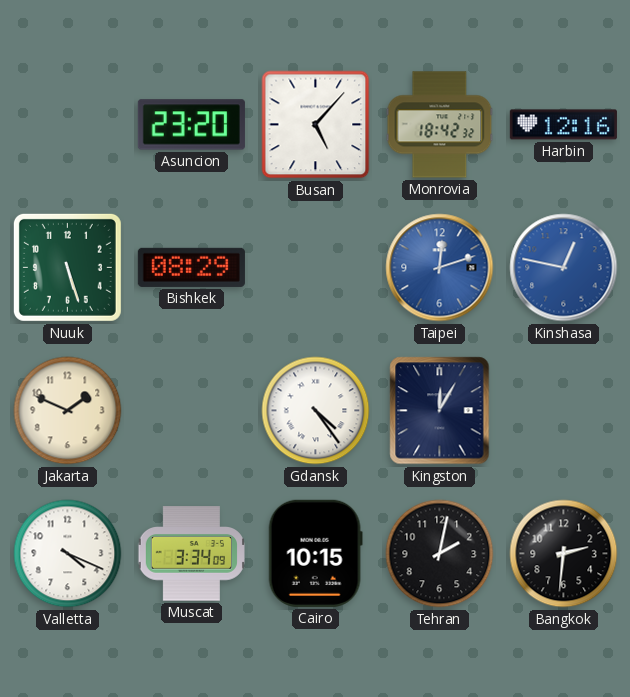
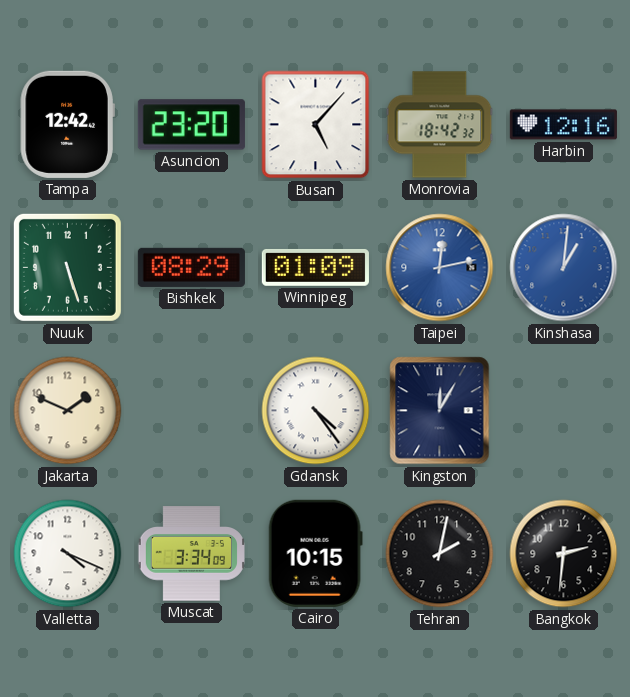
Tampa: none -> 12:42 (67, 124)
Winnipeg: none -> 01:09 (315, 267)
Taipei: 12:12 -> 12:13 (440, 268)
Kinshasa: 12:47 -> 1:01 (564, 268)
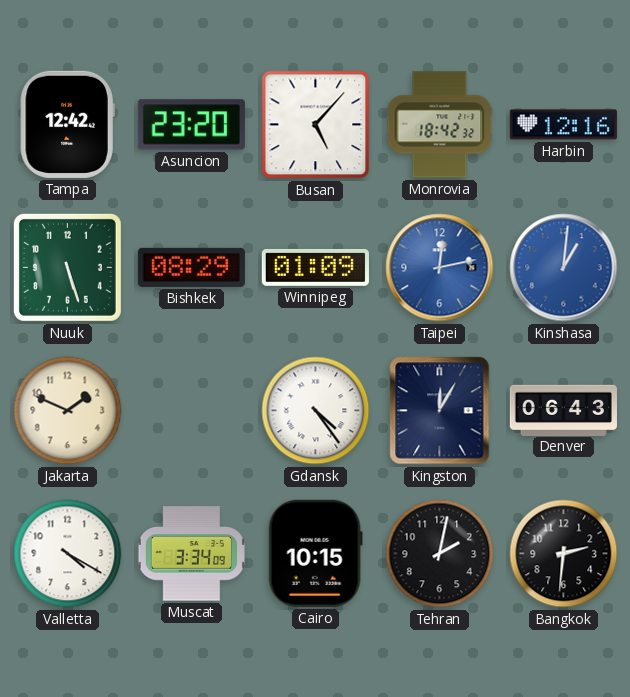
Denver: none -> 06:43 (563, 410)
Valletta: 4:19 -> 4:20 (68, 554)
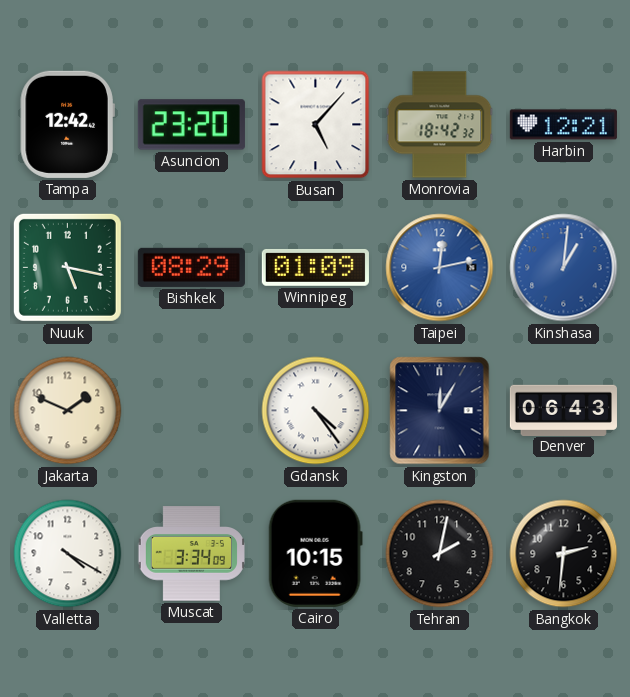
Harbin: 12:16 -> 12:21 (563, 125)
Nuuk: 5:27 -> 5:17 (67, 267)
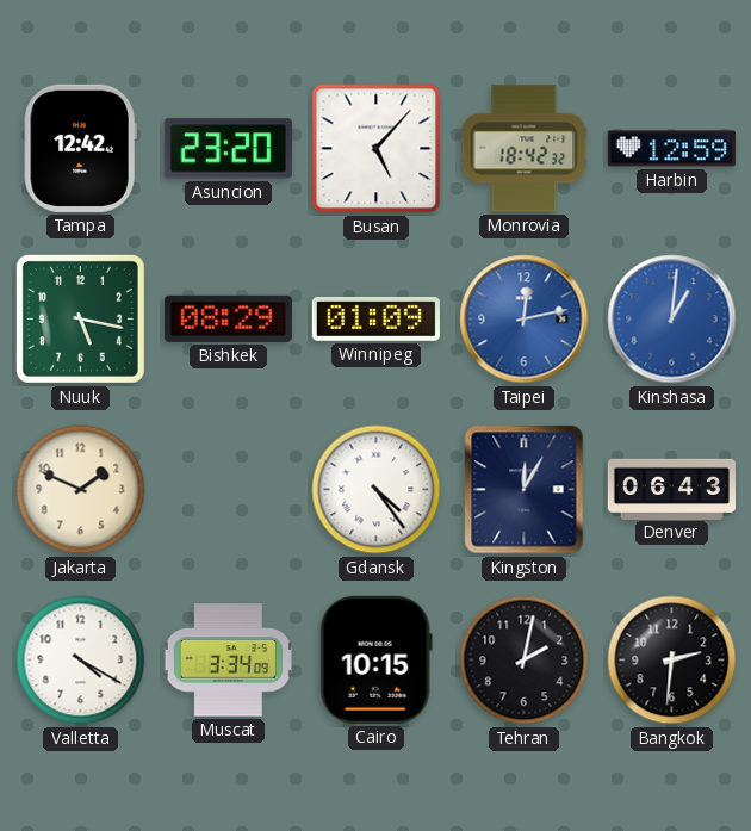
Harbin: 12:21 -> 12:59 (671, 149)
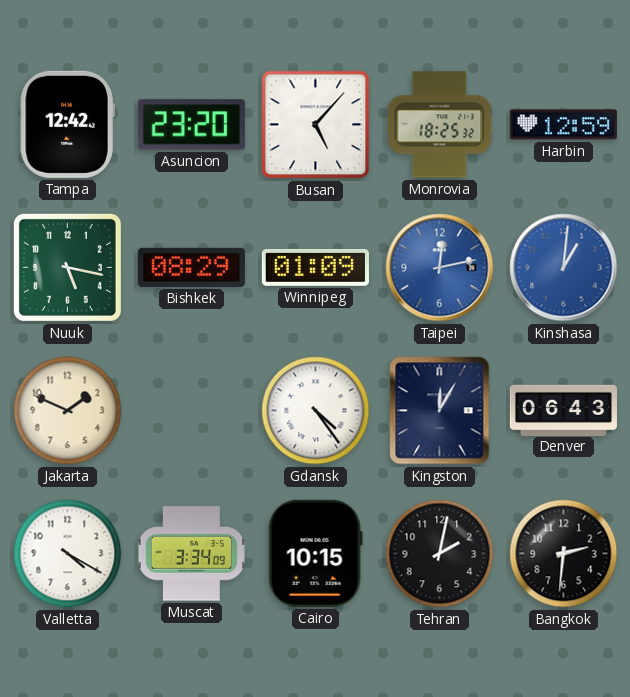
Monrovia: 18:42 -> 18:25 (440, 125)
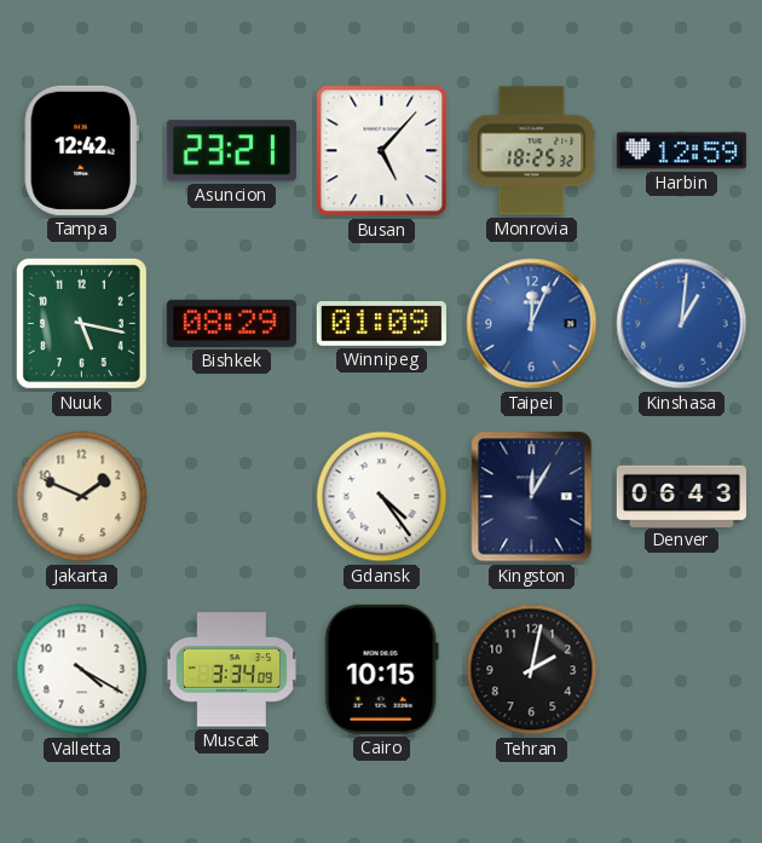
Asuncion: 23:20 -> 23:21 (231, 151)
Taipei: 12:13 -> 12:04 (532, 324)
Bangkok: 2:31 -> none (564, 554)
